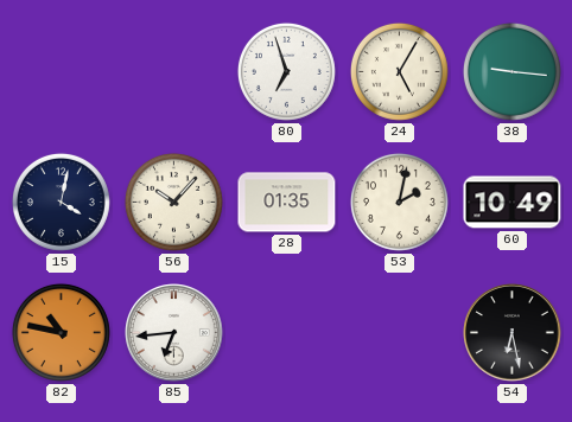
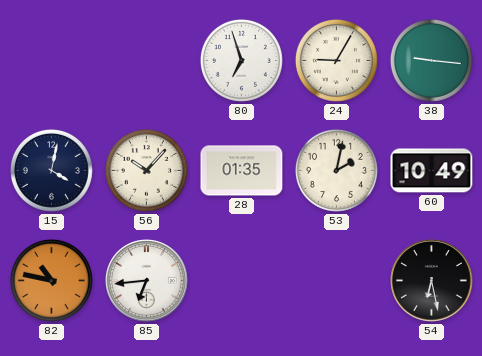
24: 5:05 -> 9:05 (336, 60)
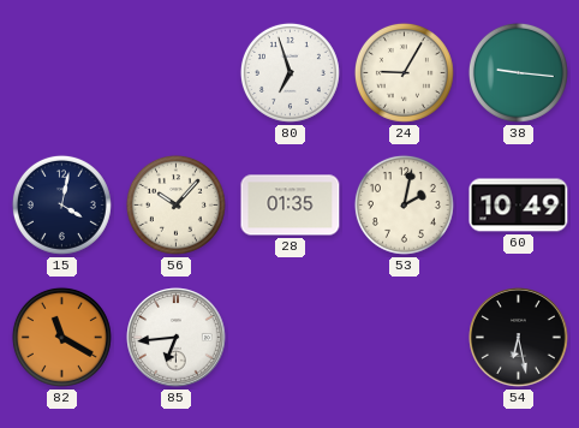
82: 10:47 -> 11:20 (61, 337)
